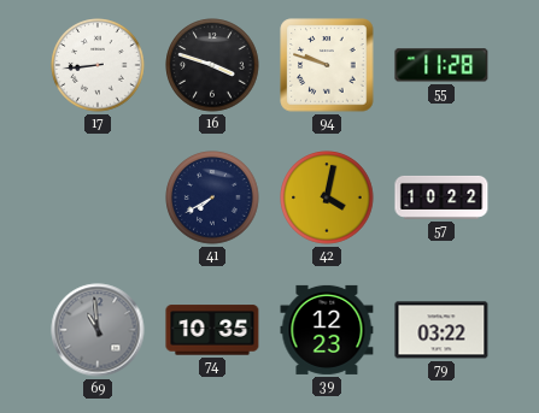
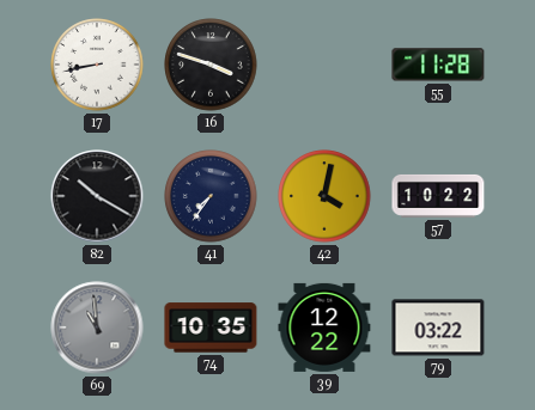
17: 8:44 -> 8:43 (97, 65)
94: 9:48 -> none (327, 65)
82: none -> 10:20 (97, 196)
41: 7:40 -> 7:36 (211, 196)
39: 12:23 -> 12:22 (324, 328)
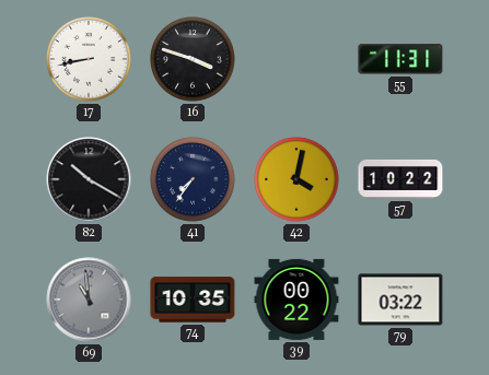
55: 11:28 -> 11:31 (400, 59)
39: 12:22 -> 00:22 (296, 300)
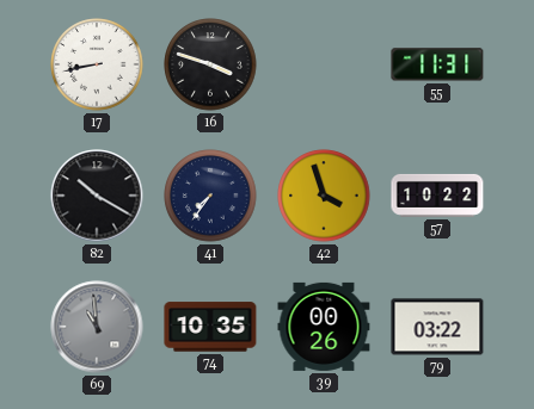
42: 4:02 -> 3:57 (324, 196)
39: 00:22 -> 00:26 (324, 327)
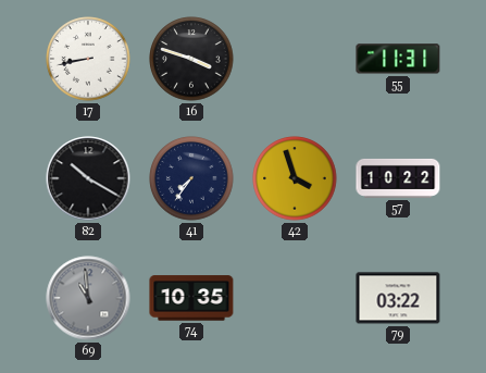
39: 00:26 -> none (324, 327)
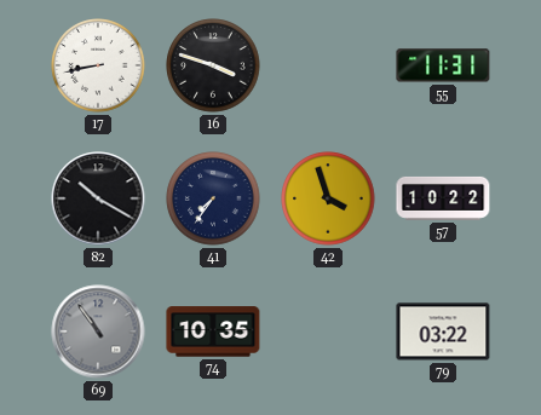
69: 10:59 -> 10:54 (98, 332)
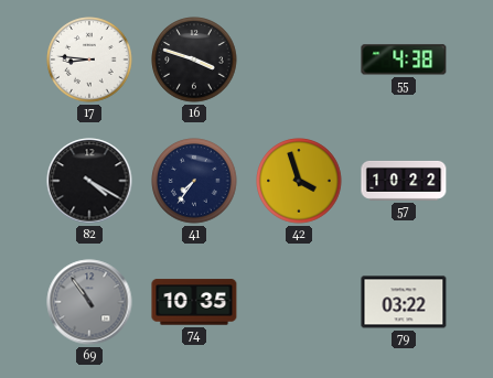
17: 8:43 -> 8:46 (89, 60)
55: 11:31 -> 4:38 (404, 60)
82: 10:20 -> 4:20 (89, 181)
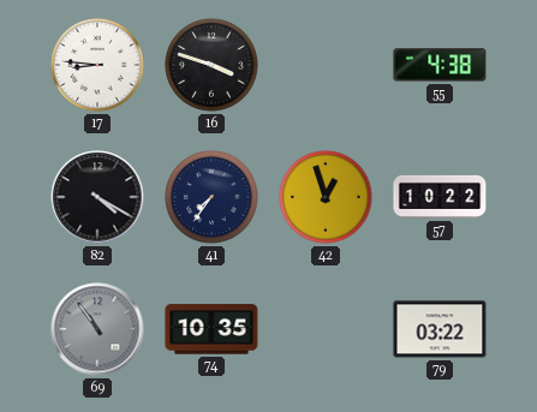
42: 3:57 -> 12:57 (326, 197)
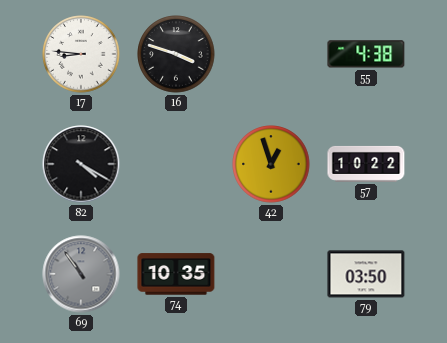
41: 7:36 -> none (211, 197)
79: 03:22 -> 03:50 (366, 274)
